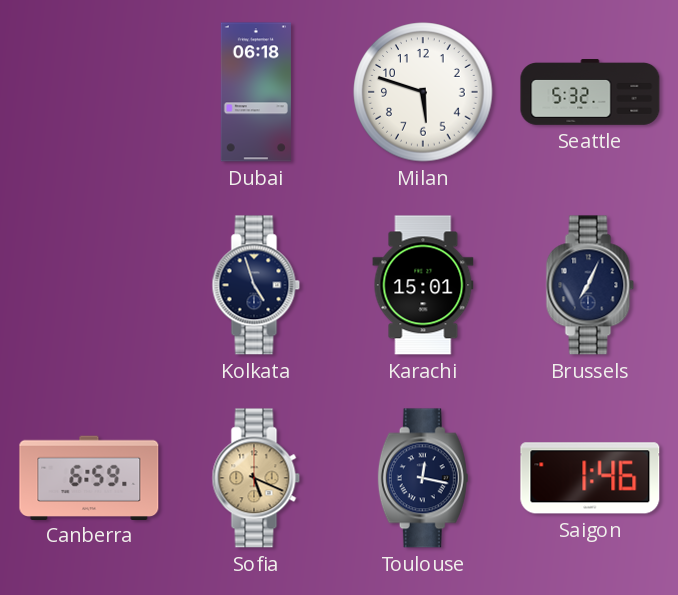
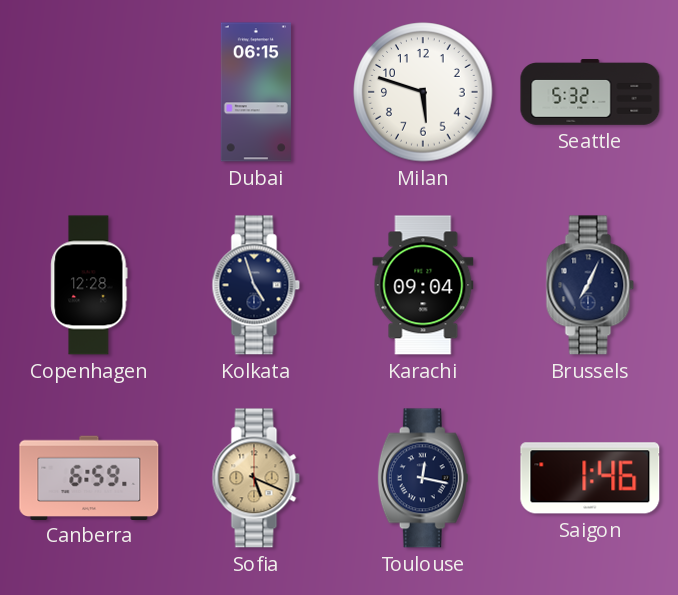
Dubai: 06:18 -> 06:15 (256, 92)
Copenhagen: none -> 12:28 (89, 285)
Karachi: 15:01 -> 09:04 (423, 285)
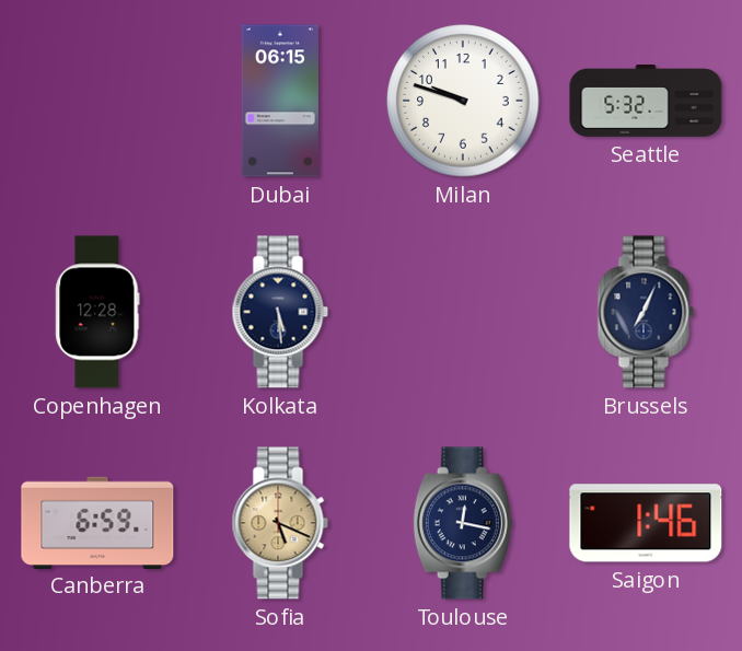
Milan: 5:48 -> 9:48 (463, 101)
Kolkata: 4:57 -> 5:29 (280, 312)
Karachi: 09:04 -> none (423, 285)
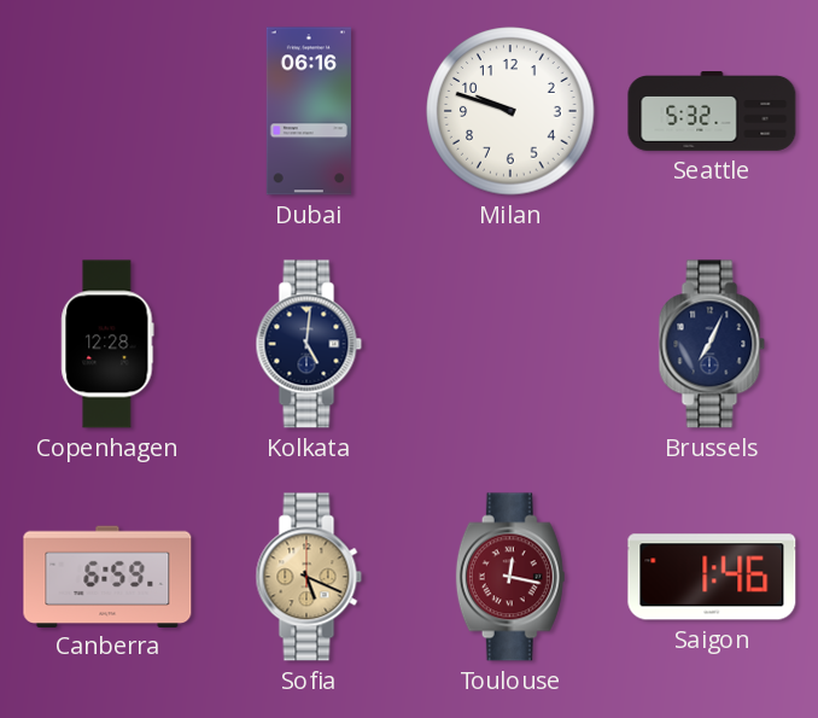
Dubai: 06:15 -> 06:16 (309, 111)
Kolkata: 5:29 -> 5:01 (309, 344)
Toulouse dial: navy -> burgundy (510, 577)
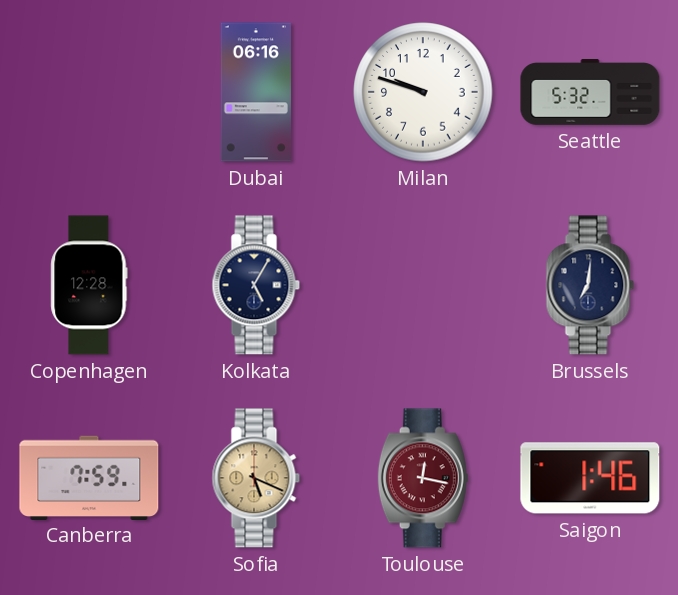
Kolkata: 5:01 -> 5:05 (256, 285)
Brussels: 7:04 -> 7:01 (590, 285)
Canberra: 6:59 -> 7:59 (89, 477)
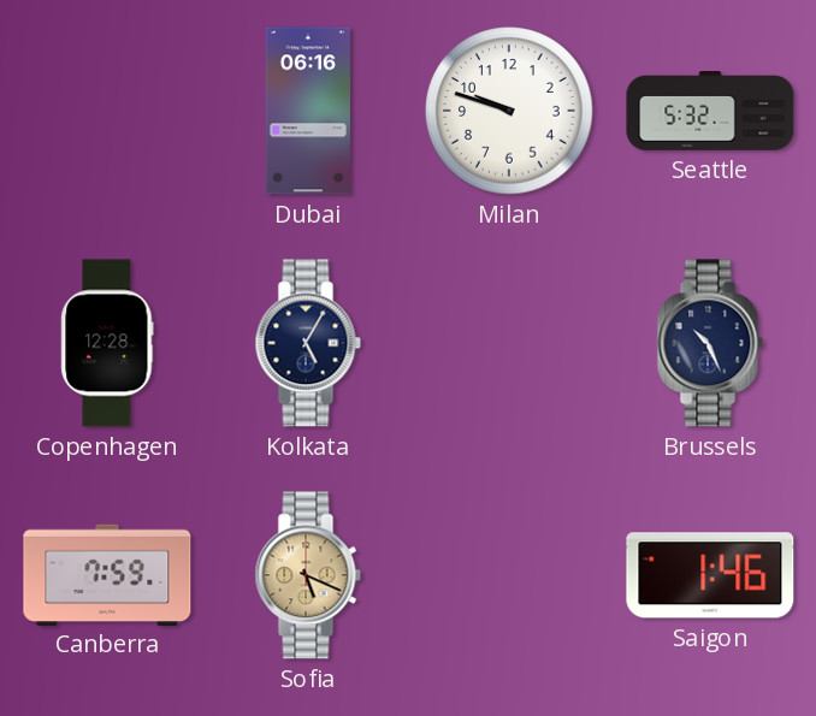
Brussels: 7:01 -> 10:26 (710, 343)
Toulouse: 12:17 -> none (423, 478)
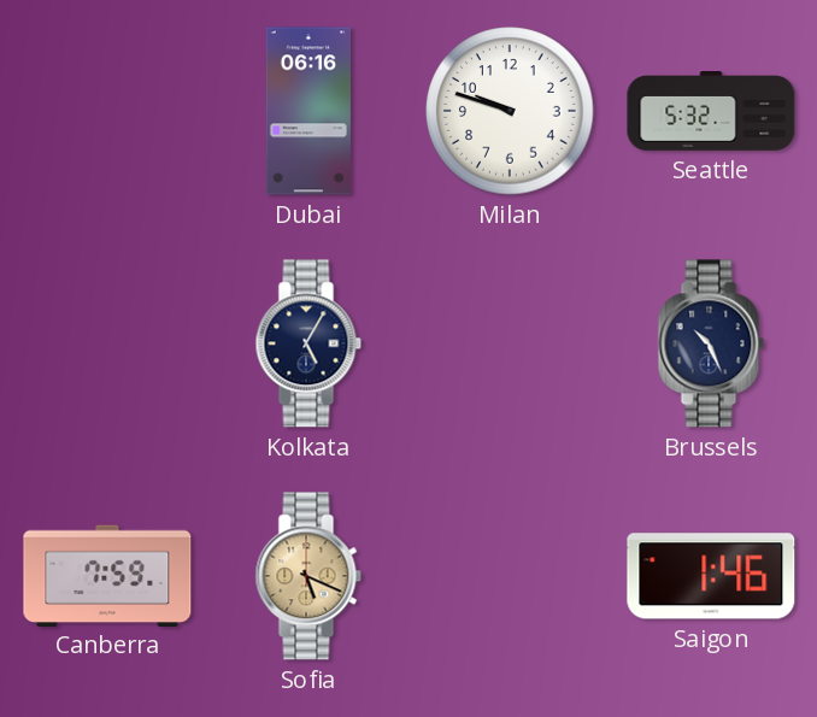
Copenhagen: 12:28 -> none (107, 343)
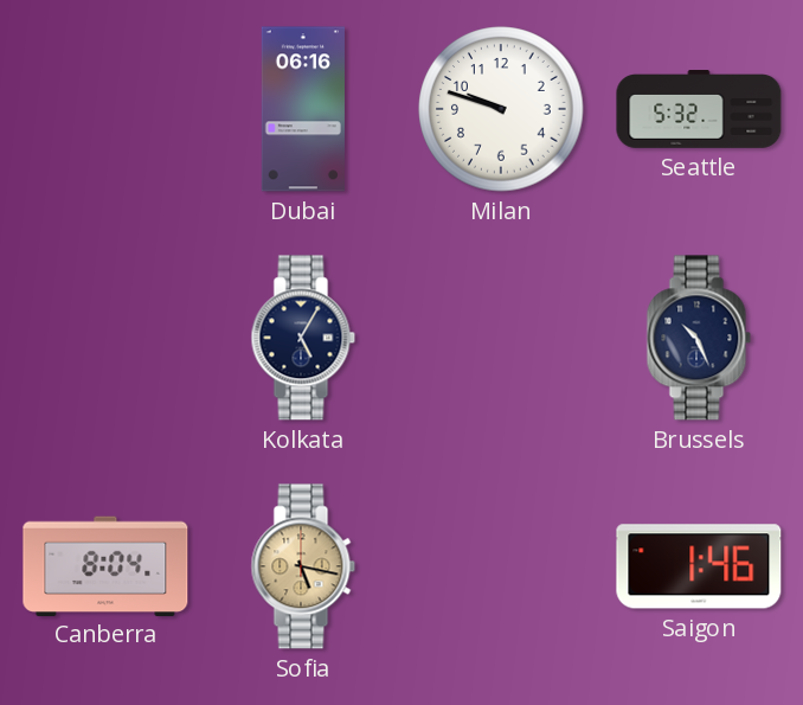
Canberra: 7:59 -> 8:04 (105, 565)
Sofia: 5:19 -> 5:17 (303, 566)
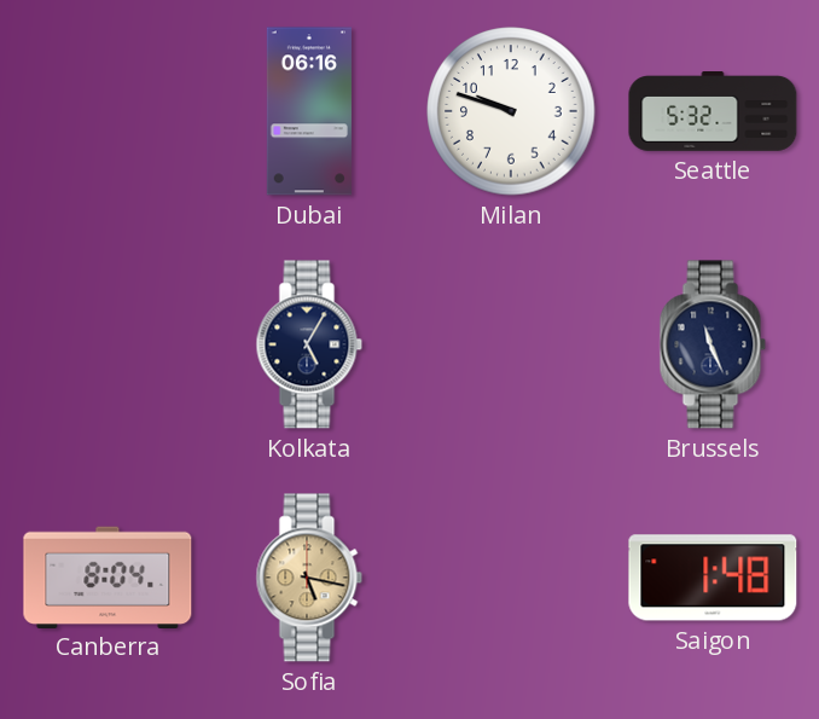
Brussels: 10:26 -> 11:26 (713, 344)
Saigon: 1:46 -> 1:48 (713, 578)
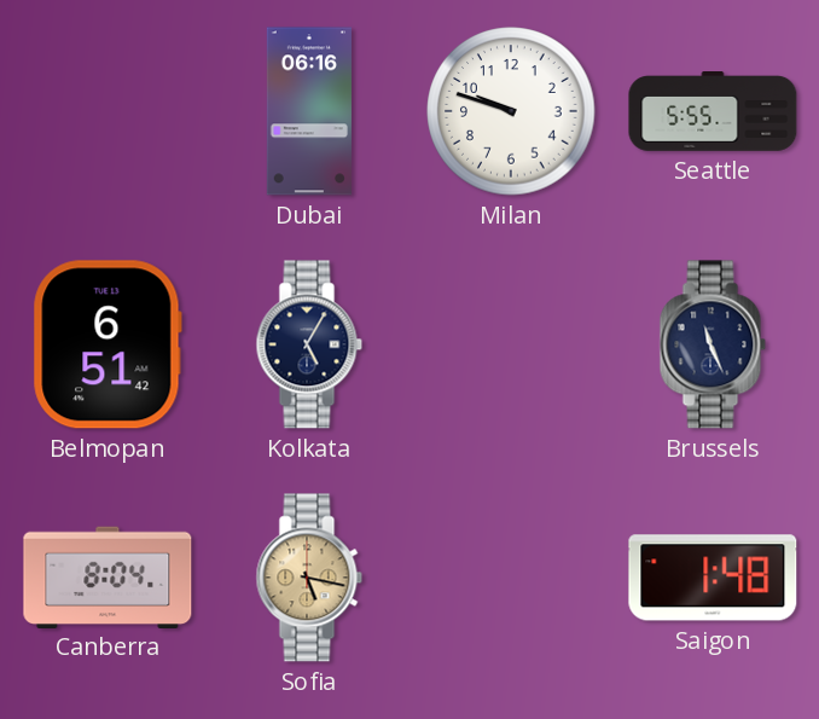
Seattle: 5:32 -> 5:55 (713, 112)
Belmopan: none -> 6:51 (108, 344)
